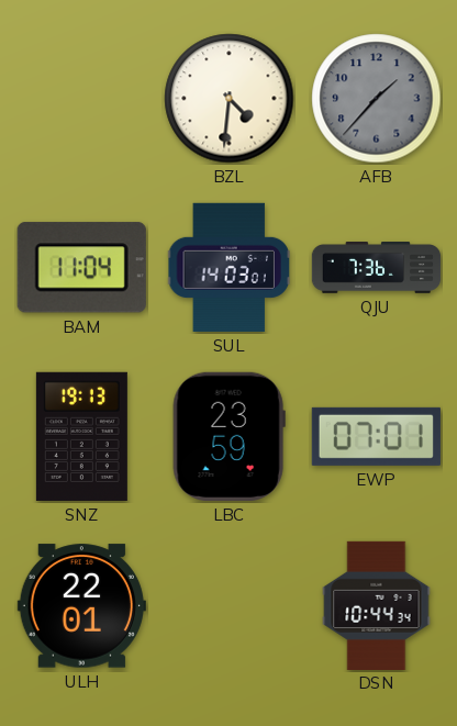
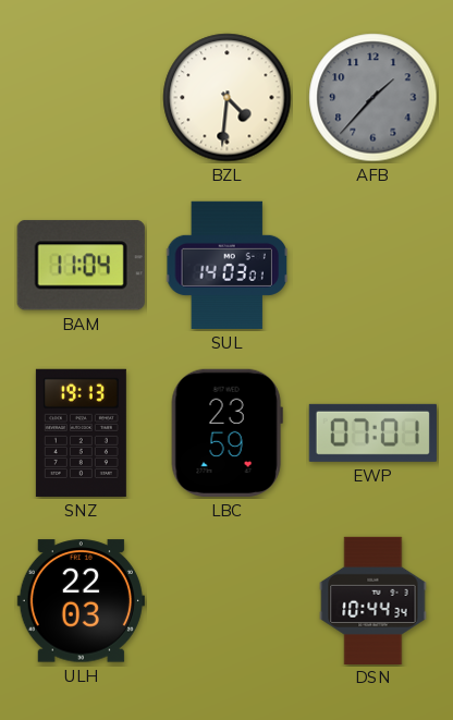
QJU: 7:36 -> none (377, 268)
ULH: 22:01 -> 22:03 (81, 601)
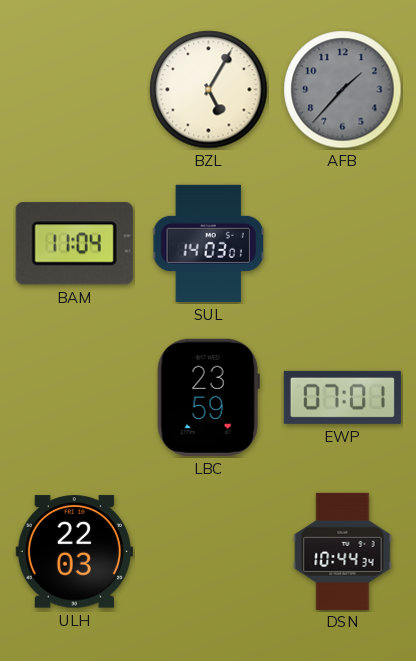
BZL: 4:31 -> 5:05 (209, 90)
SNZ: 19:13 -> none (81, 432)
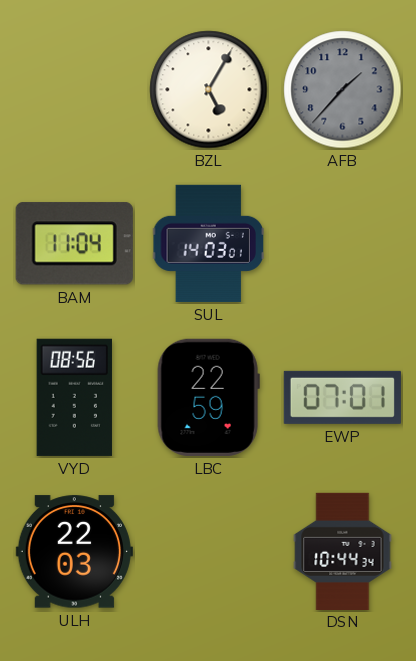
VYD: none -> 08:56 (74, 397)
LBC: 23:59 -> 22:59 (208, 397)
